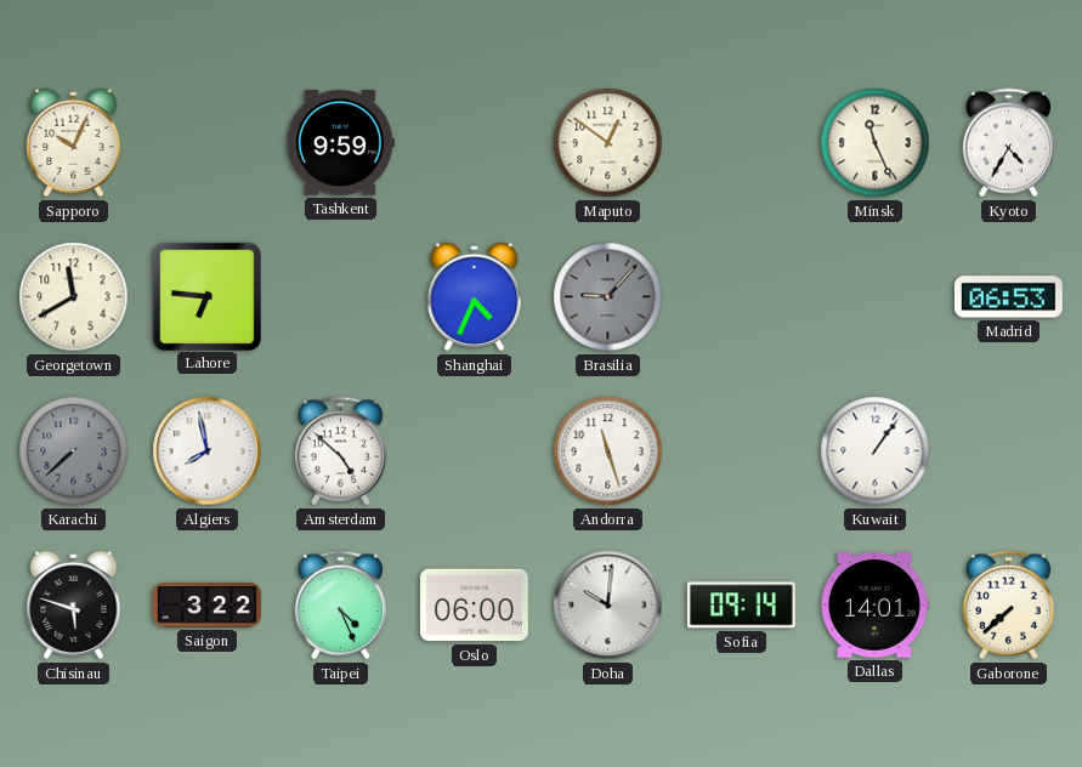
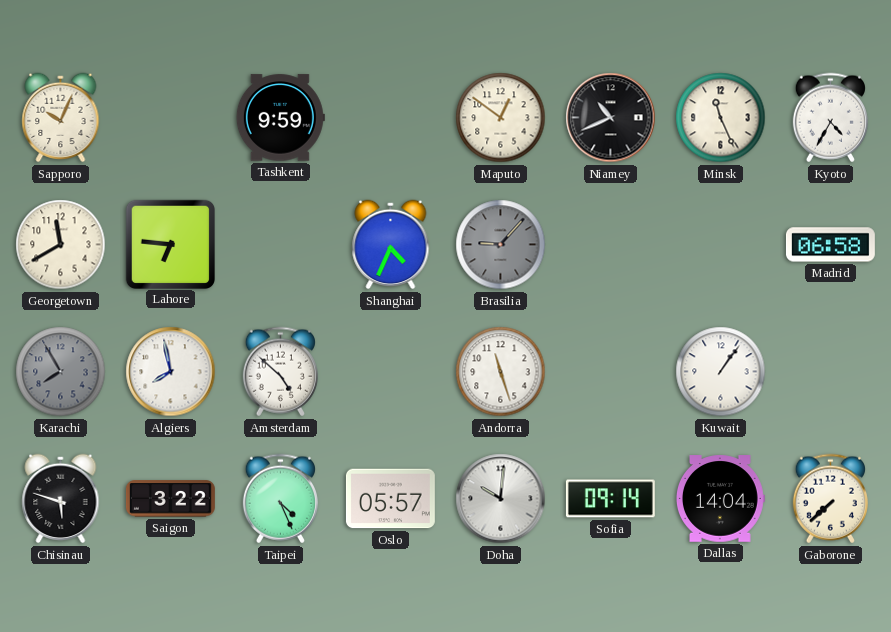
Niamey: none -> 10:41 (611, 118)
Madrid: 06:53 -> 06:58 (830, 245)
Karachi: 7:38 -> 7:55 (61, 372)
Oslo: 06:00 -> 05:57 (390, 499)
Dallas: 14:01 -> 14:04 (720, 499)
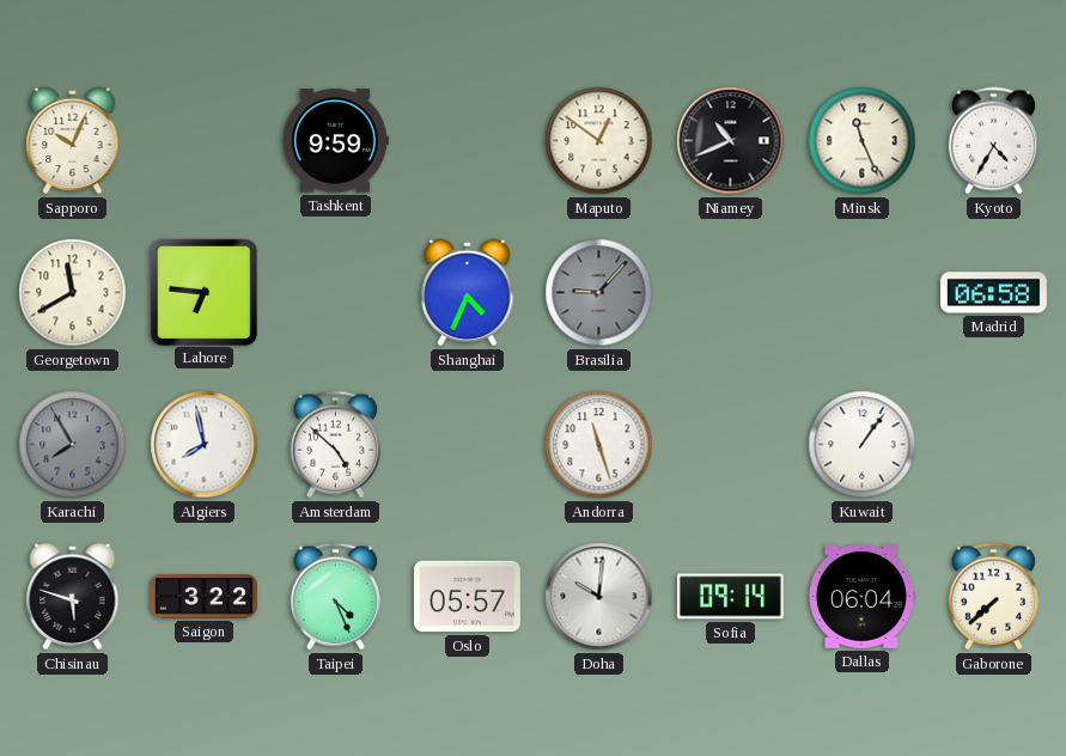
Dallas: 14:04 -> 06:04 (861, 597)
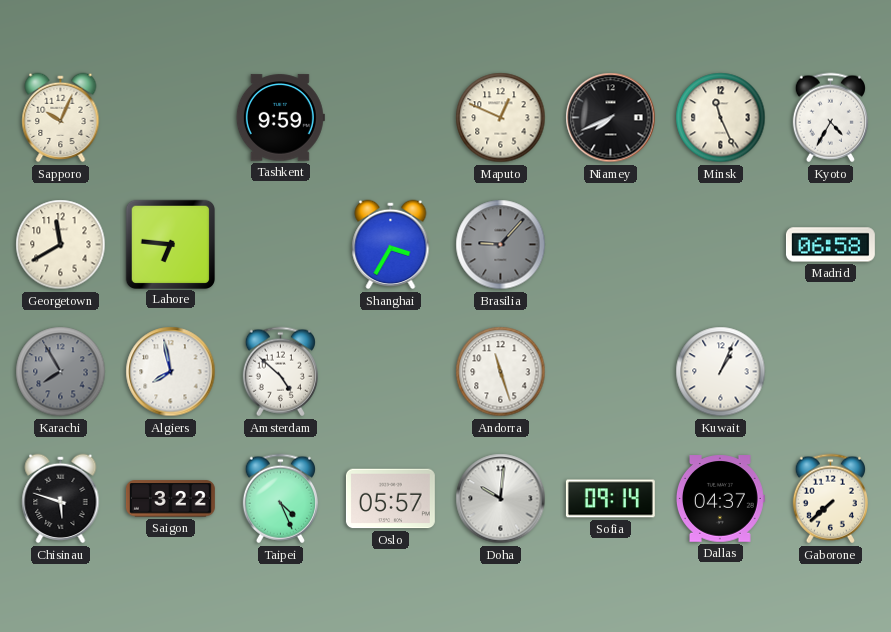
Maputo: 12:51 -> 12:49 (501, 118)
Niamey: 10:41 -> 7:41 (611, 118)
Shanghai: 4:34 -> 3:35 (391, 245)
Kuwait: 1:06 -> 1:04 (721, 372)
Dallas: 06:04 -> 04:37 (720, 499)
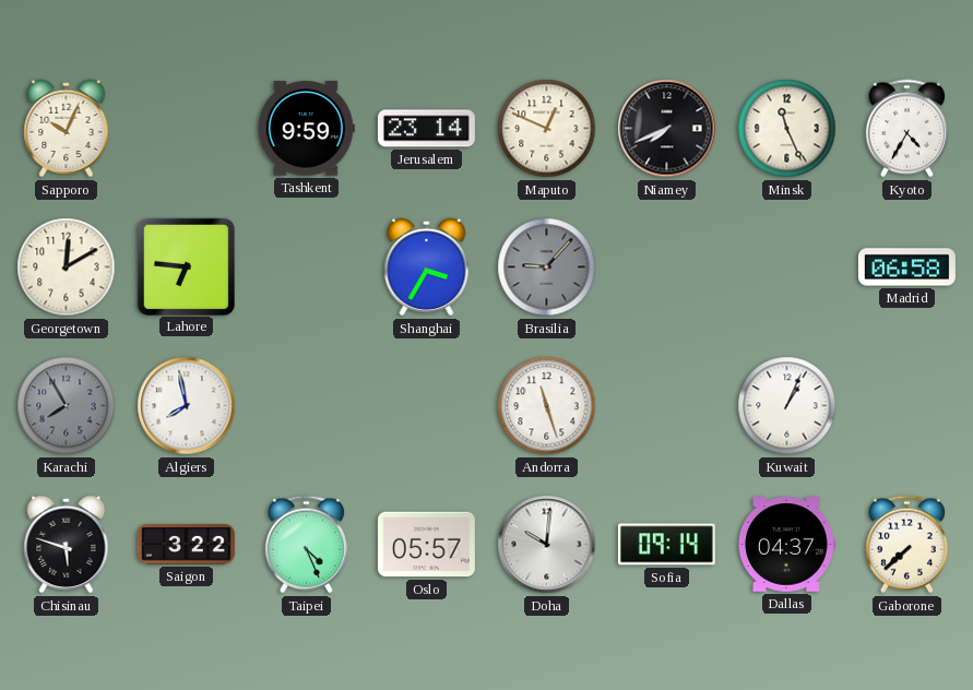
Jerusalem: none -> 23:14 (426, 129)
Georgetown: 11:40 -> 12:10 (67, 267)
Amsterdam: 4:52 -> none (280, 372)
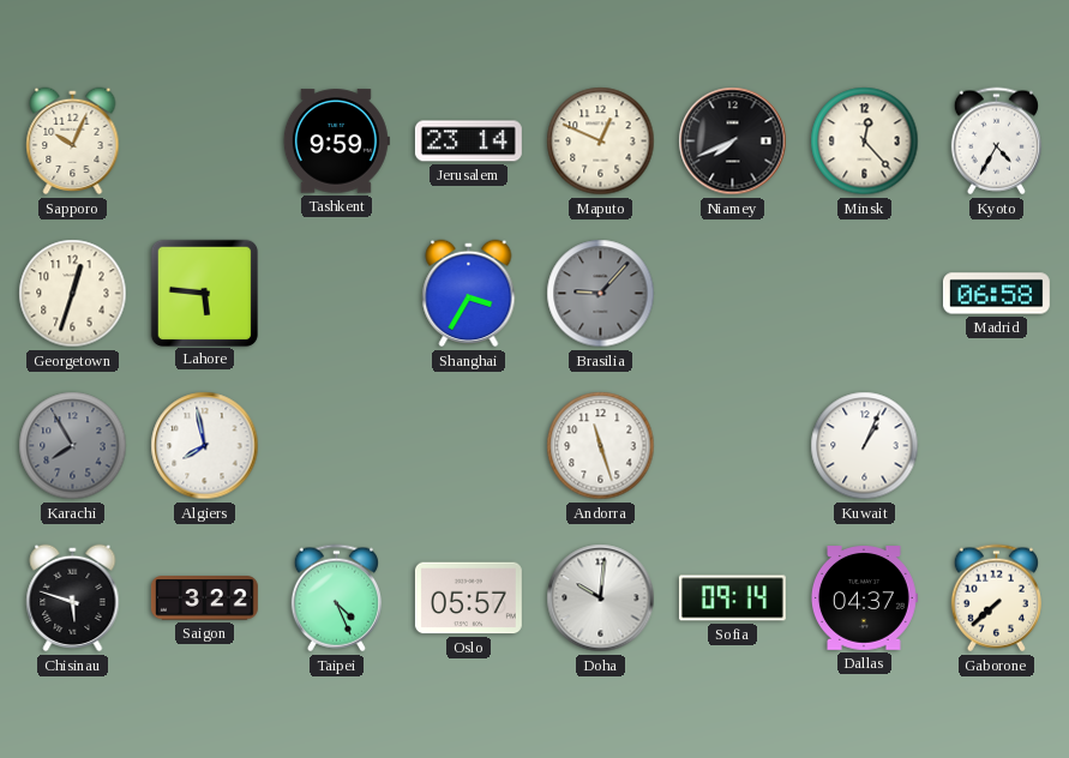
Minsk: 11:26 -> 12:23 (865, 142)
Georgetown: 12:10 -> 12:33 (73, 294)
Lahore: 6:46 -> 5:46 (204, 293)
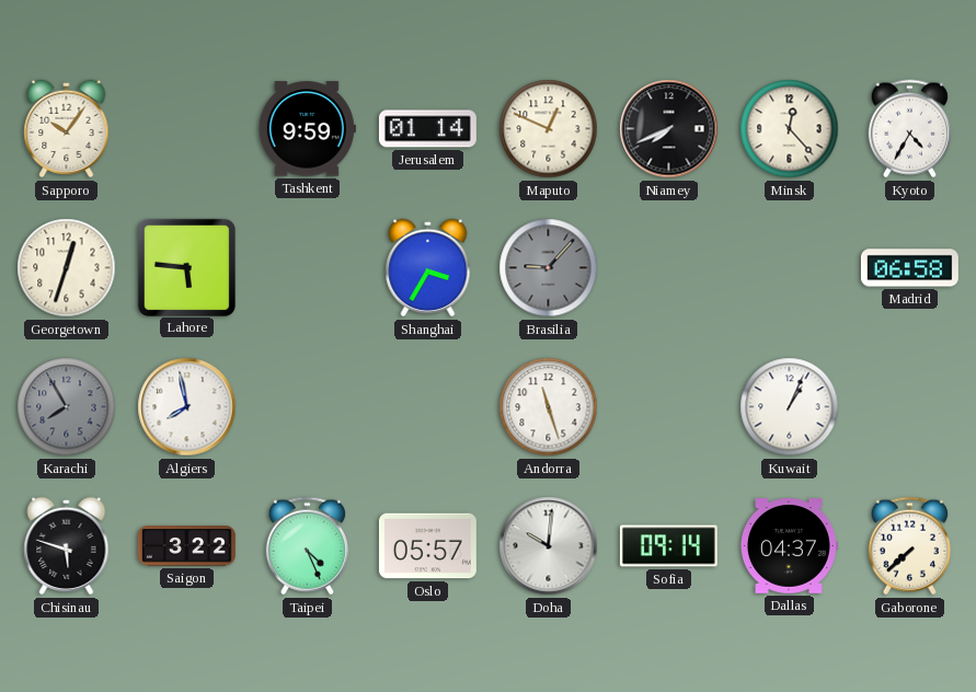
Sapporo: 10:04 -> 10:06 (67, 129)
Jerusalem: 23:14 -> 01:14 (427, 129)
